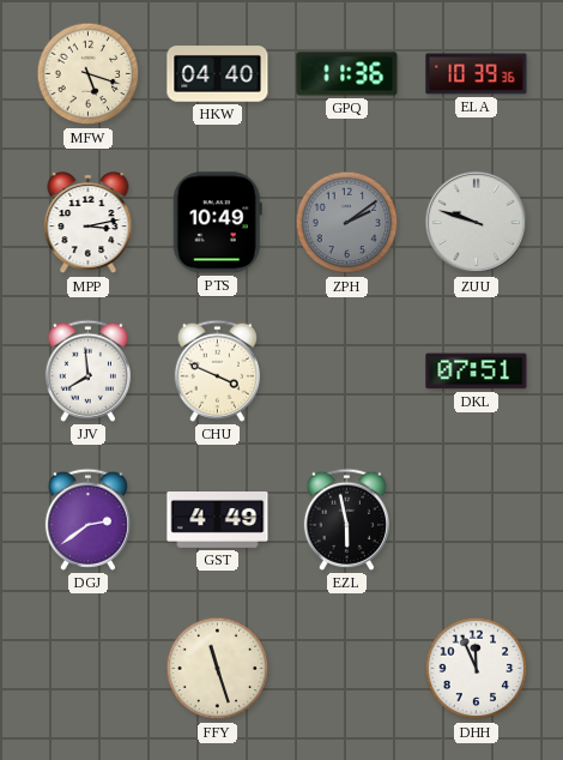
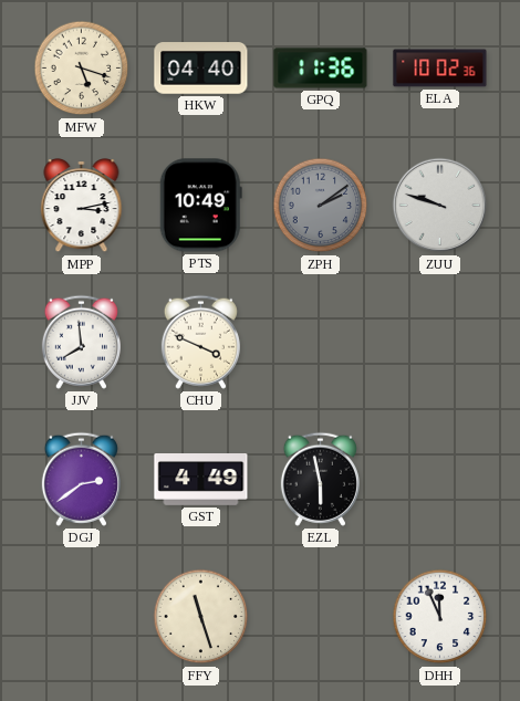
ELA: 10:39 -> 10:02 (440, 69)
DKL: 07:51 -> none (477, 372)
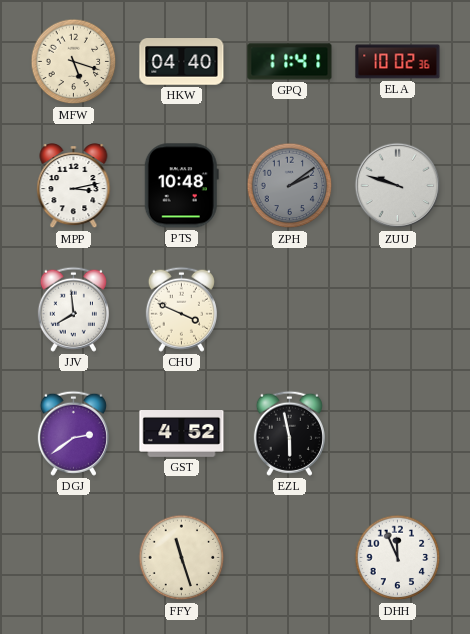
GPQ: 11:36 -> 11:41 (290, 62)
PTS: 10:49 -> 10:48 (181, 186)
GST: 4:49 -> 4:52 (182, 434)
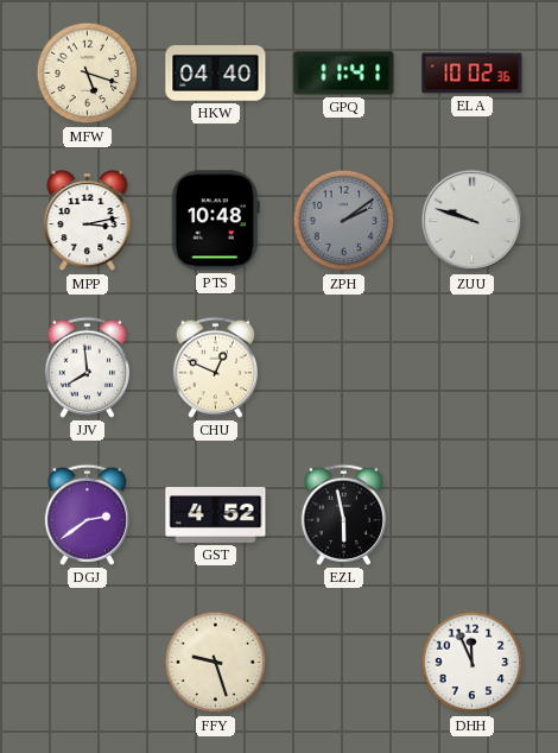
CHU: 3:49 -> 12:49 (215, 367)
FFY: 11:27 -> 9:27 (216, 663)
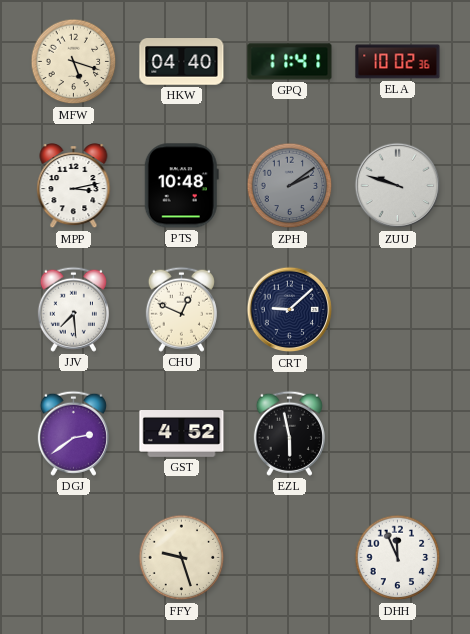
JJV: 7:59 -> 7:29 (73, 309)
CRT: none -> 9:08 (290, 310)
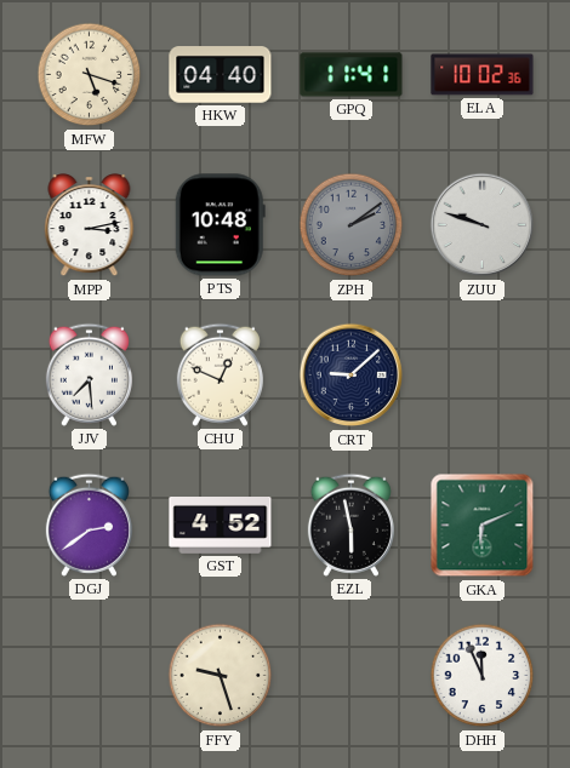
GKA: none -> 6:11 (483, 526)
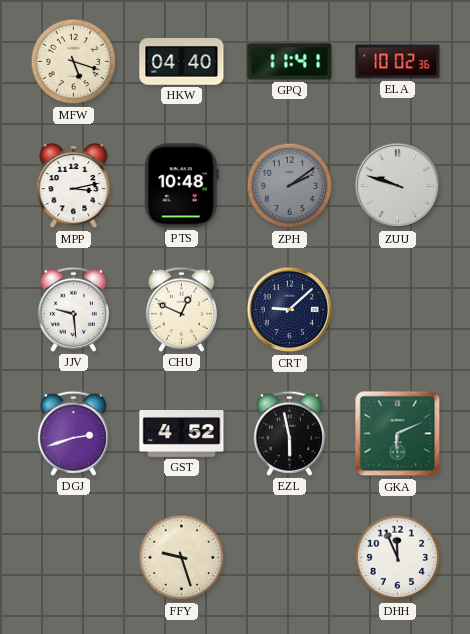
JJV: 7:29 -> 9:29 (73, 309)
DGJ: 2:39 -> 2:42 (73, 433)
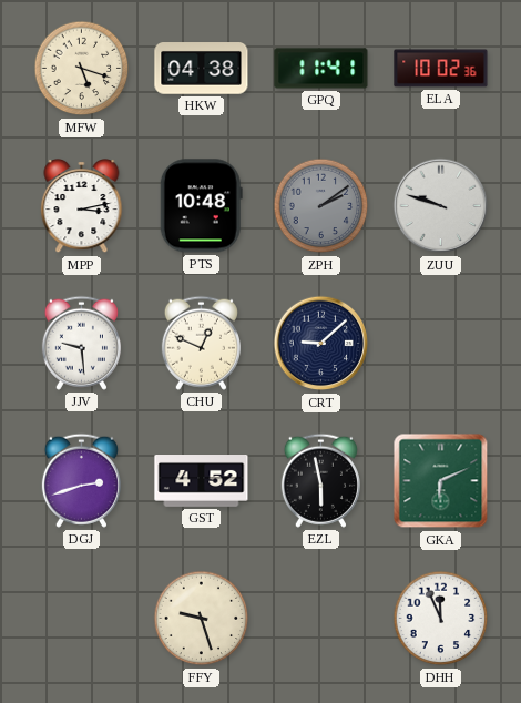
HKW: 04:40 -> 04:38 (202, 69)
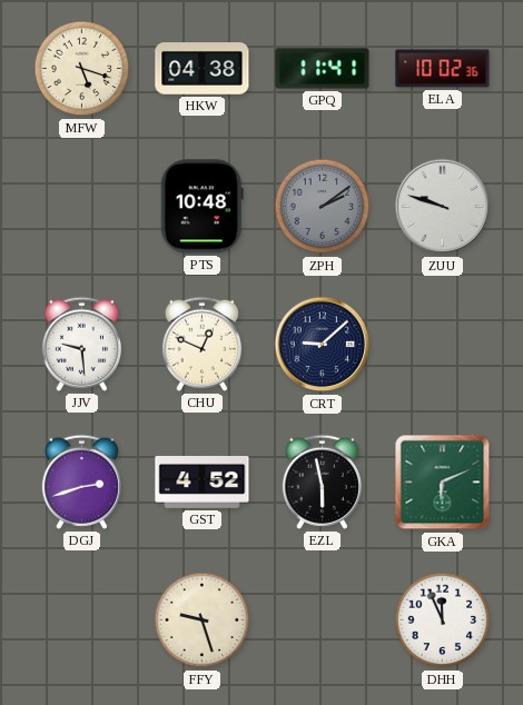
MPP: 3:13 -> none (82, 206)
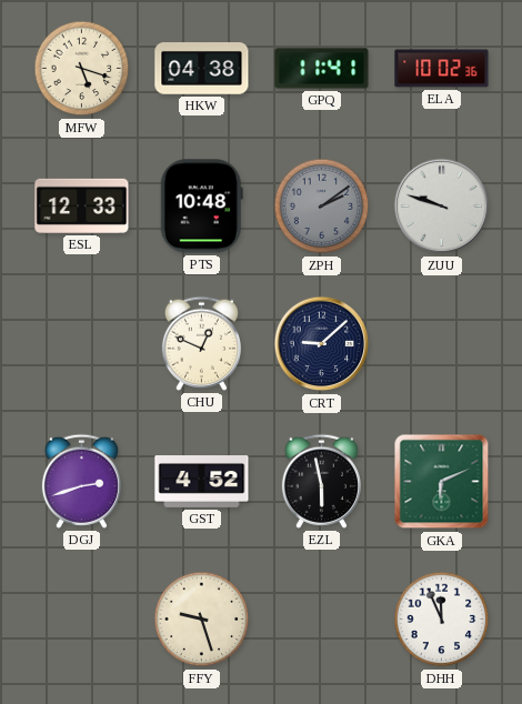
ESL: none -> 12:33 (82, 205)
JJV: 9:29 -> none (81, 344)
